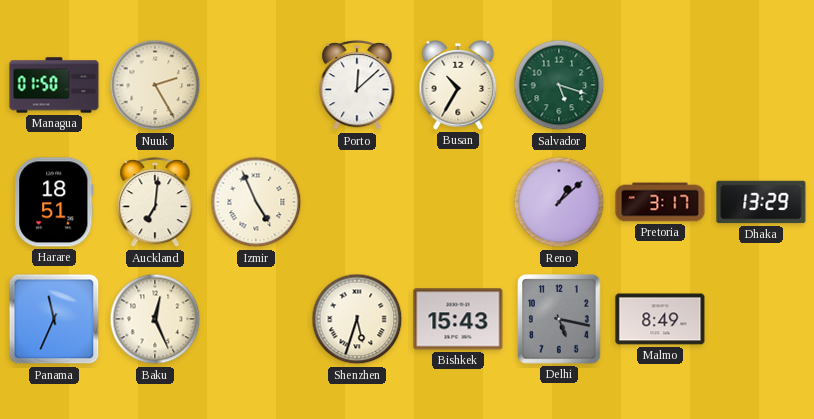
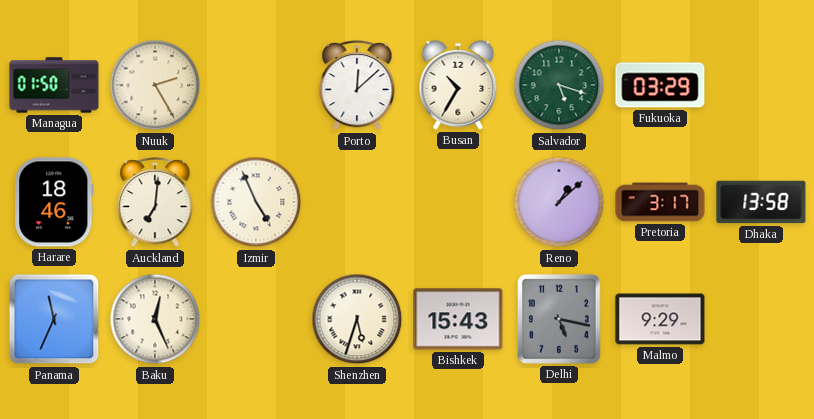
Fukuoka: none -> 03:29 (660, 85)
Harare: 18:51 -> 18:46 (54, 202)
Dhaka: 13:29 -> 13:58 (761, 202)
Malmo: 8:49 -> 9:29 (660, 319)
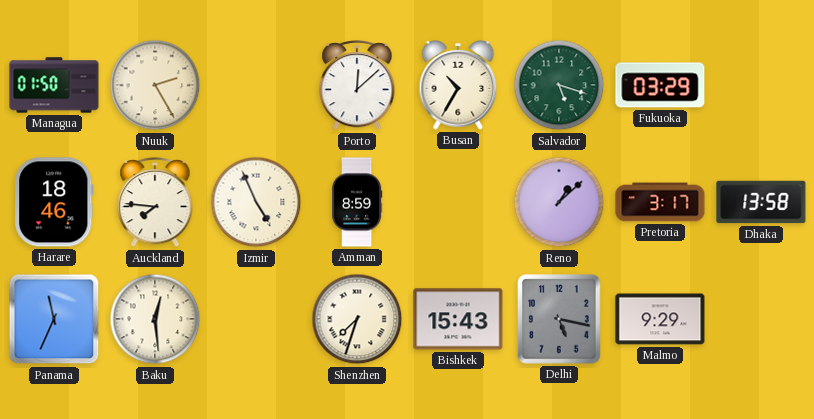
Auckland: 7:01 -> 7:46 (155, 203)
Amman: none -> 8:59 (358, 202)
Baku: 12:26 -> 12:29 (155, 319)
Shenzhen: 5:33 -> 7:33 (357, 319)
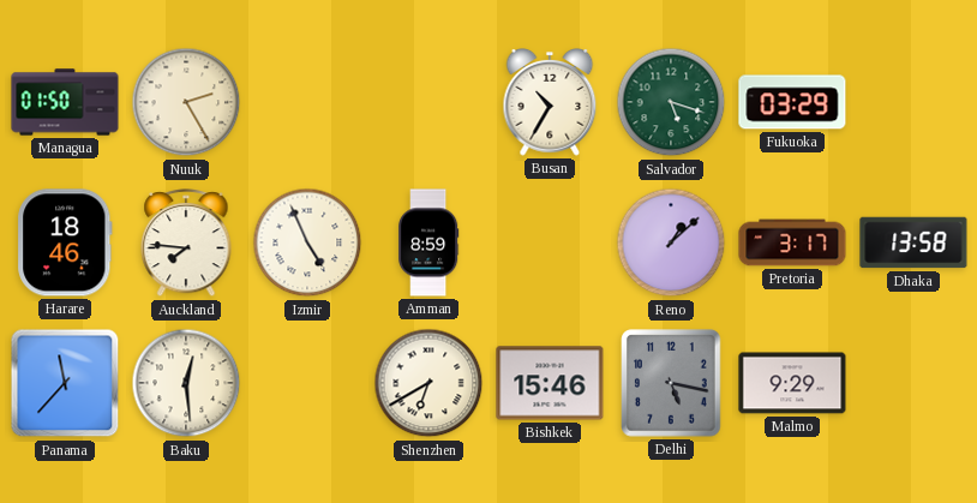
Porto: 12:08 -> none (357, 86)
Panama: 11:34 -> 11:37 (65, 383)
Shenzhen: 7:33 -> 6:40 (428, 383)
Bishkek: 15:43 -> 15:46 (550, 383)
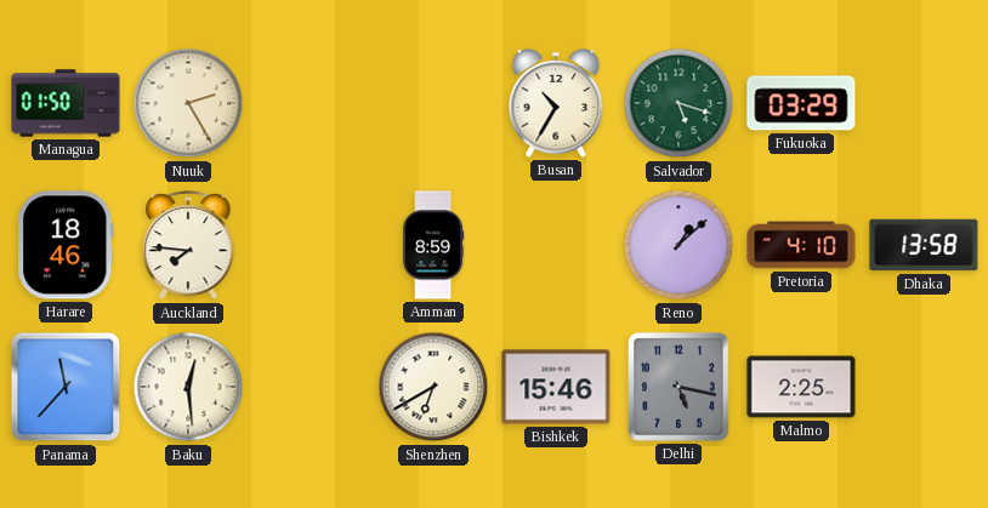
Izmir: 4:56 -> none (307, 242)
Pretoria: 3:17 -> 4:10 (801, 245)
Malmo: 9:29 -> 2:25 (801, 387)
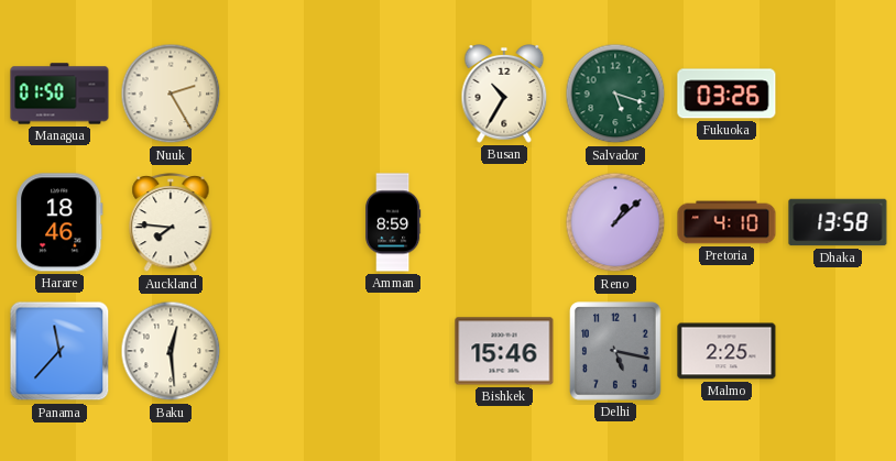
Fukuoka: 03:29 -> 03:26 (726, 94)
Shenzhen: 6:40 -> none (433, 387)
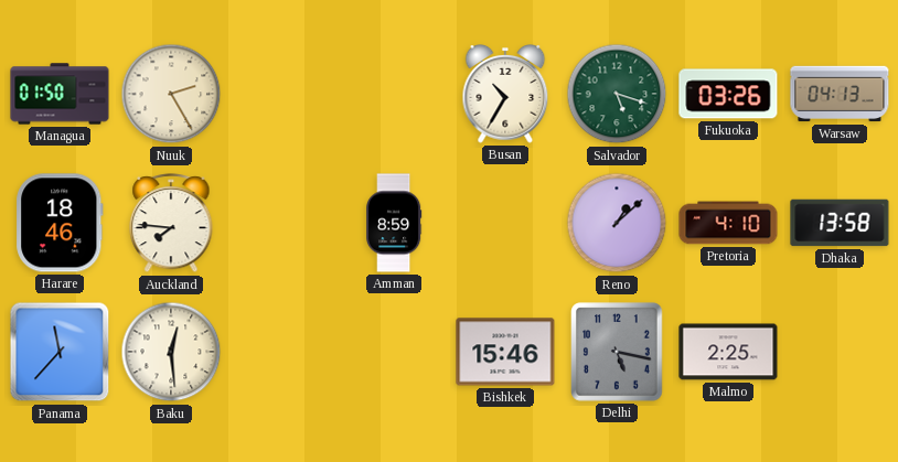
Warsaw: none -> 04:13 (840, 94)
